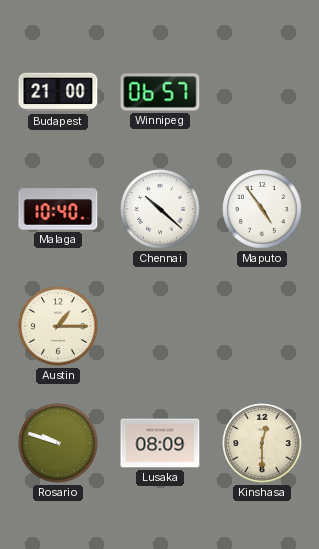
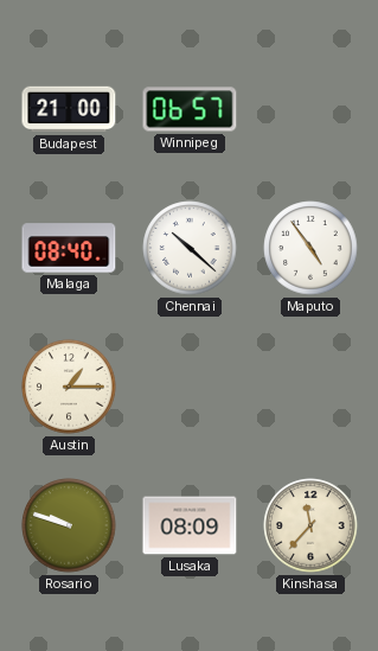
Malaga: 10:40 -> 08:40 (69, 248)
Kinshasa: 12:30 -> 11:37 (310, 525)
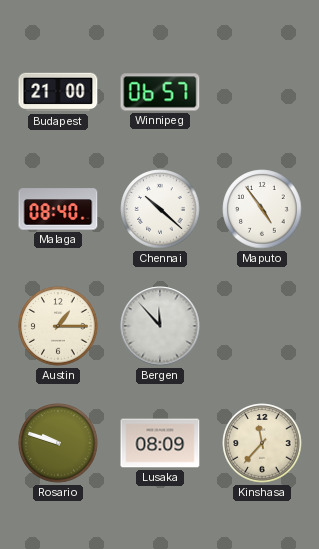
Bergen: none -> 11:53 (160, 326)
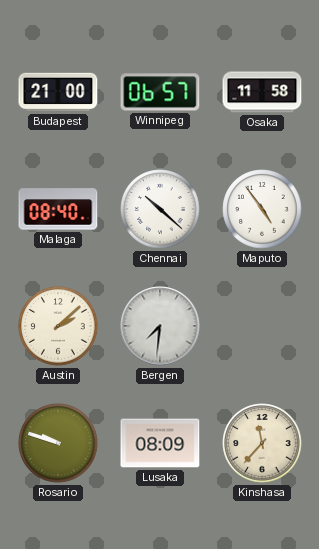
Osaka: none -> 11:58 (262, 92)
Austin: 1:15 -> 2:08 (58, 326)
Bergen: 11:53 -> 7:31 (160, 326)
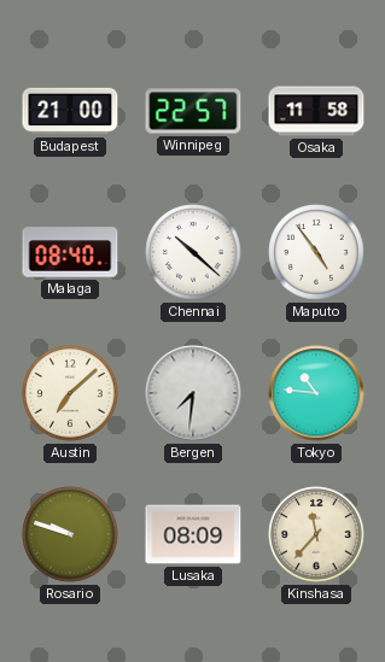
Winnipeg: 06:57 -> 22:57 (193, 111)
Austin: 2:08 -> 7:08 (70, 393)
Tokyo: none -> 10:46 (316, 393)
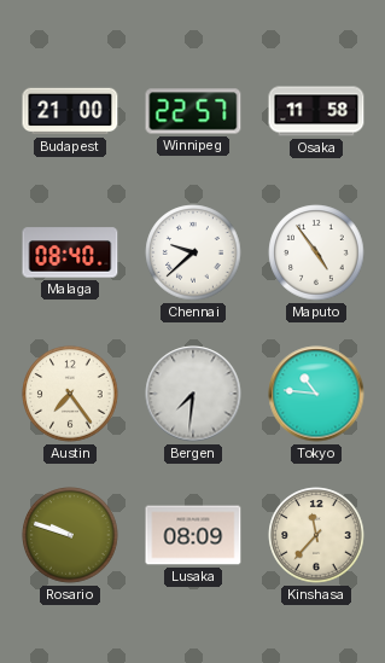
Chennai: 10:22 -> 9:38 (193, 252)
Austin: 7:08 -> 7:24 (70, 394)
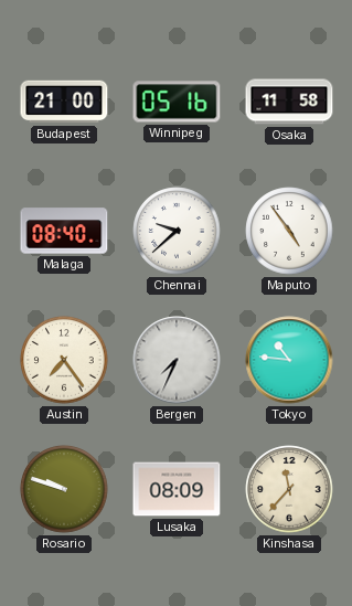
Winnipeg: 22:57 -> 05:16 (177, 102)
Bergen: 7:31 -> 7:34 (177, 360)
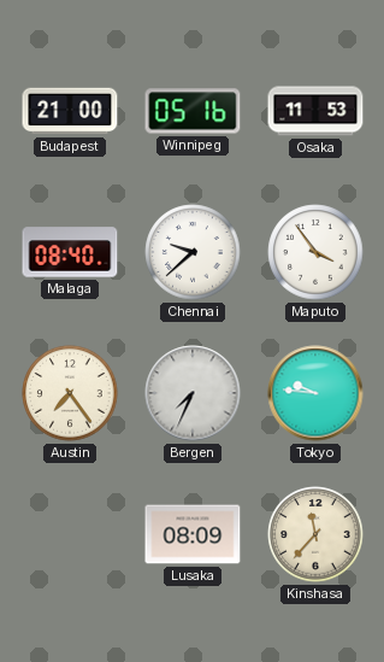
Osaka: 11:58 -> 11:53 (315, 111)
Maputo: 4:54 -> 3:54 (315, 252)
Tokyo: 10:46 -> 9:46 (315, 393)
Rosario: 9:48 -> none (64, 489)
